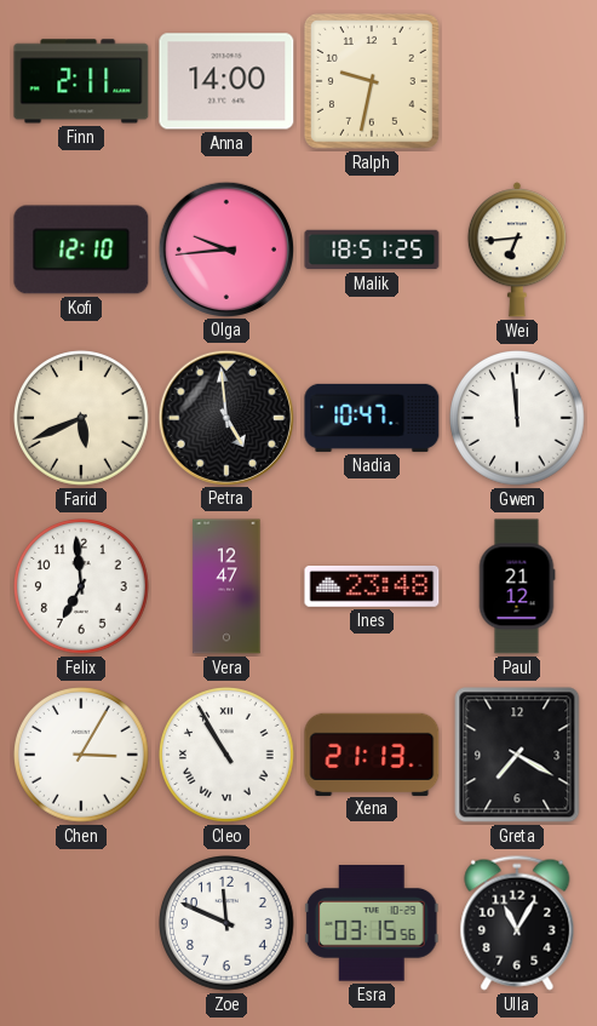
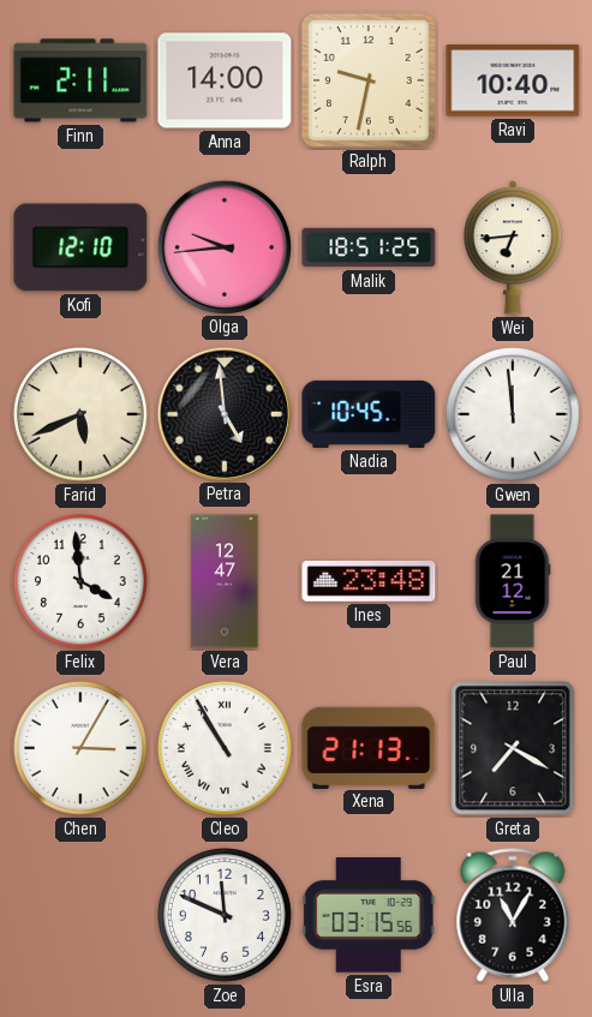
Ravi: none -> 10:40 (513, 80)
Nadia: 10:47 -> 10:45 (369, 414)
Felix: 6:59 -> 3:59 (82, 582)
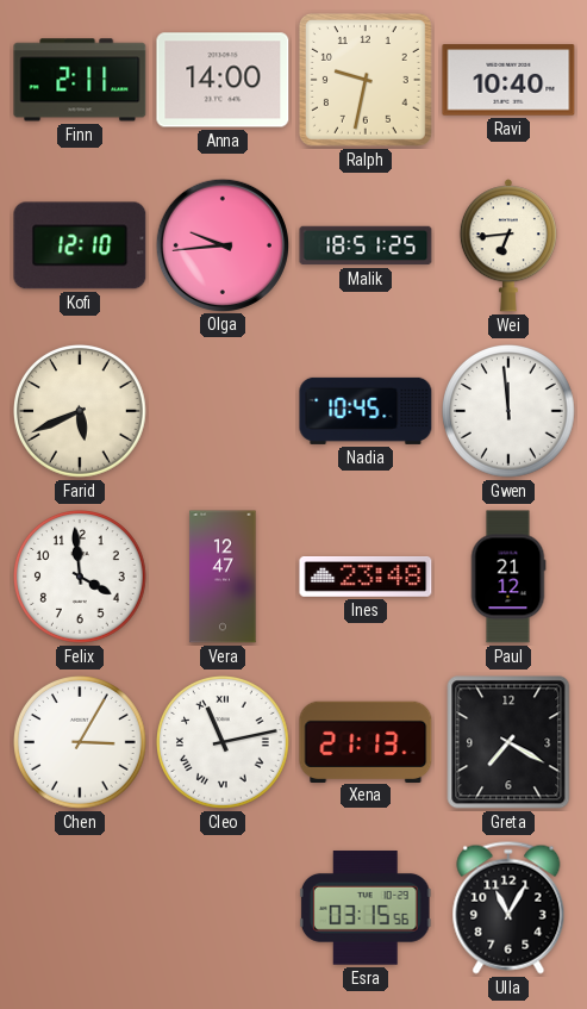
Petra: 4:59 -> none (223, 413)
Cleo: 10:55 -> 11:13 (224, 743)
Zoe: 11:49 -> none (226, 916)
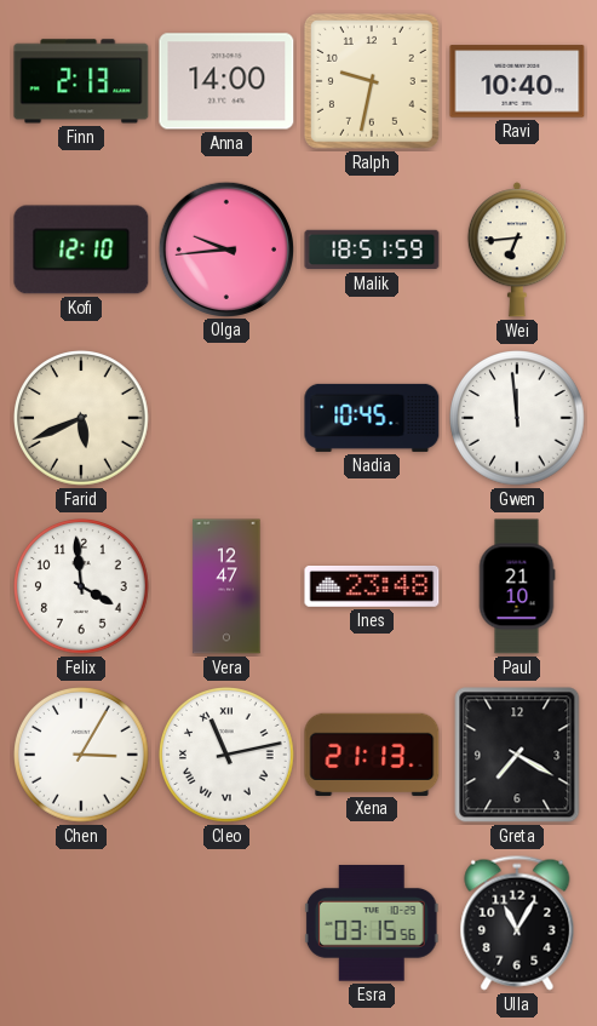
Finn: 2:11 -> 2:13 (81, 81)
Malik: 18:51:25 -> 18:51:59 (372, 250)
Paul: 21:12 -> 21:10 (517, 586)
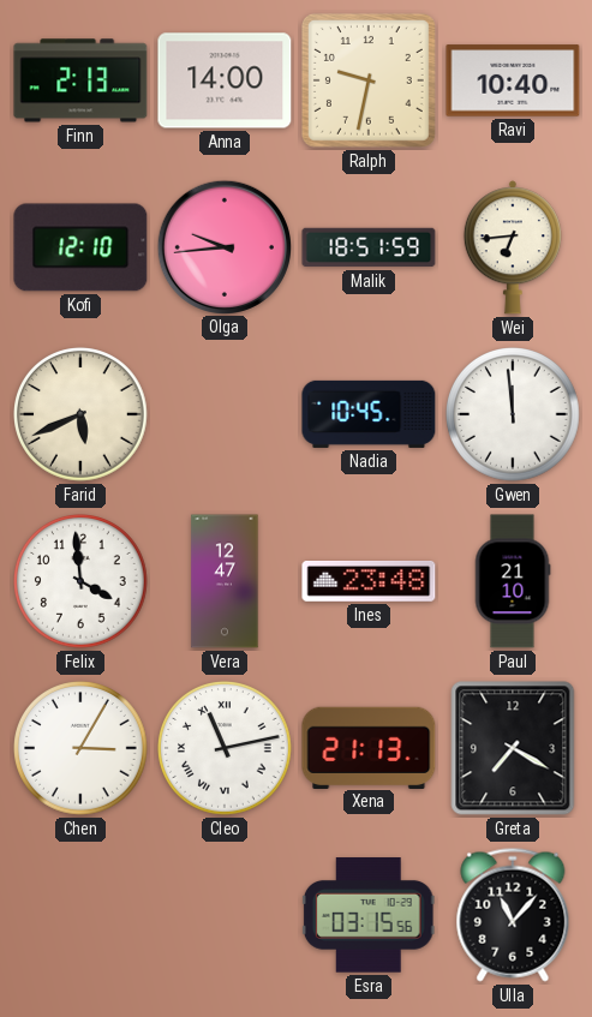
Ulla: 11:05 -> 11:07 (513, 915)
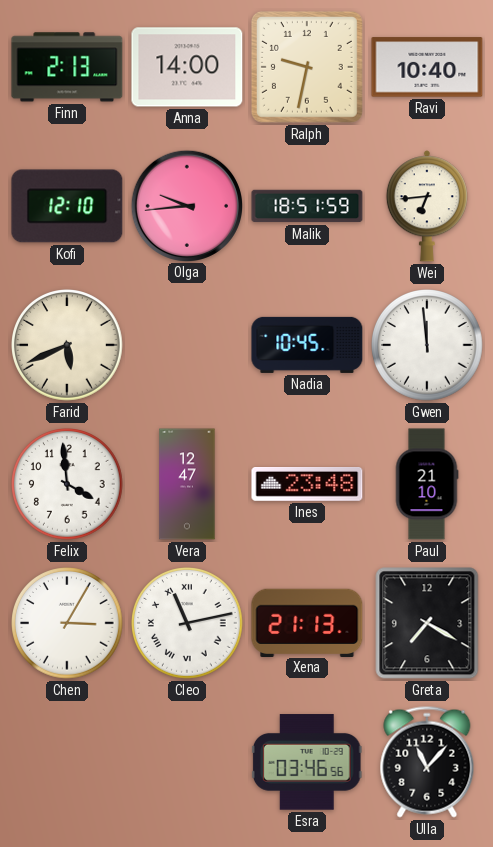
Esra: 03:15 -> 03:46 (307, 762)
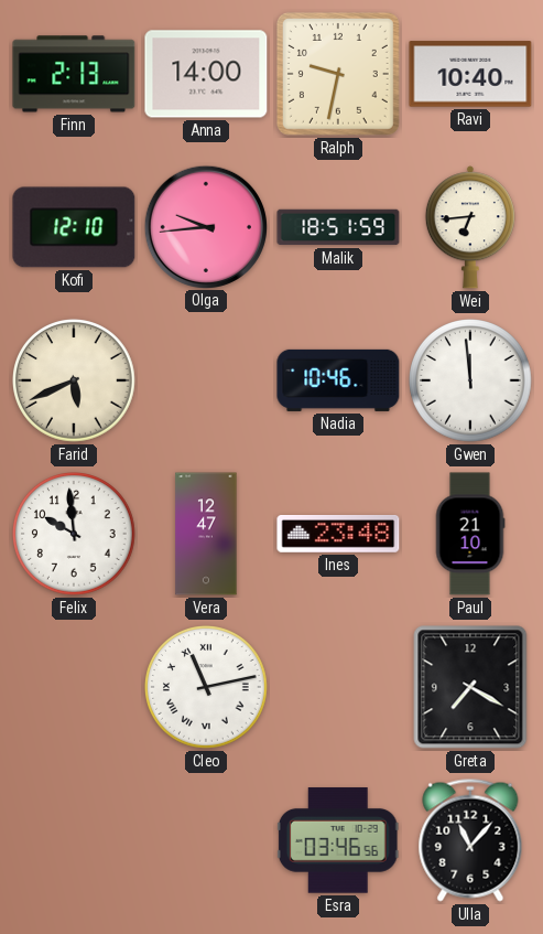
Nadia: 10:45 -> 10:46 (338, 380)
Felix: 3:59 -> 9:59 (75, 535)
Chen: 3:05 -> none (68, 624)
Xena: 21:13 -> none (307, 622)
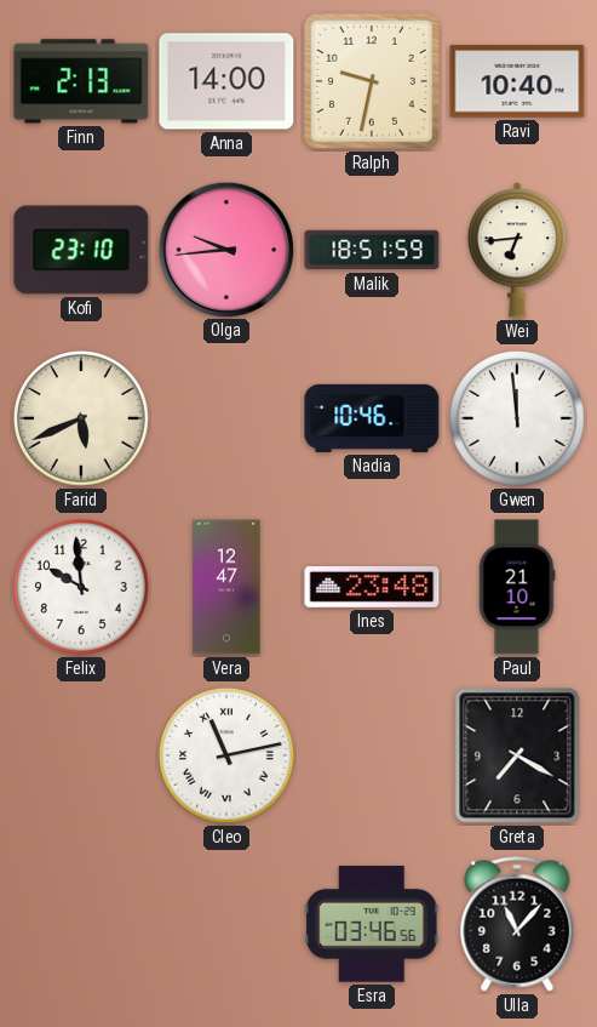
Kofi: 12:10 -> 23:10 (81, 250)
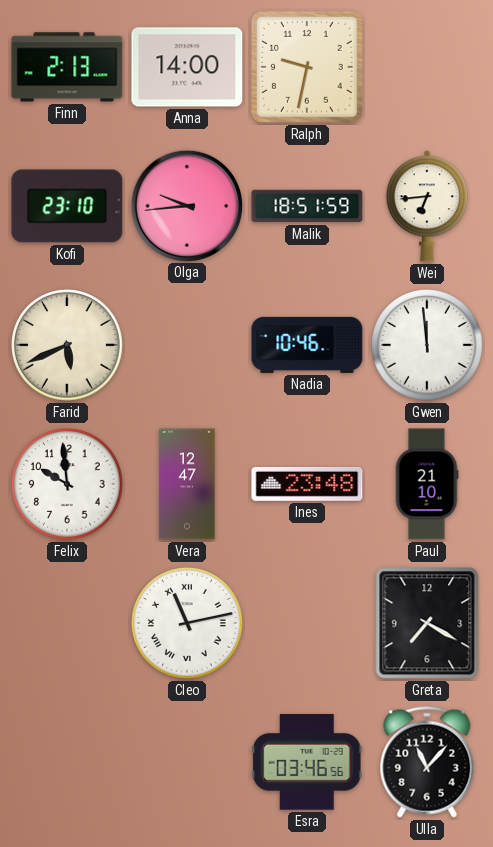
Ravi: 10:40 -> none (517, 81)
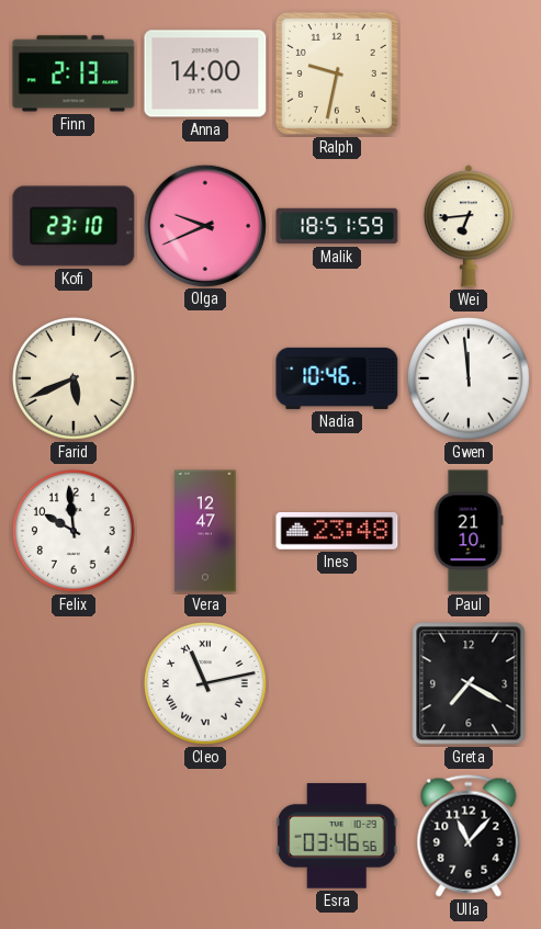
Olga: 9:44 -> 9:41 (204, 225)
